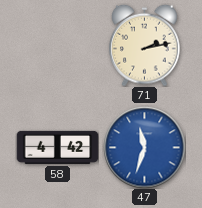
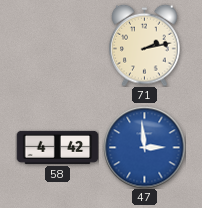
47: 11:33 -> 2:59 (144, 147)
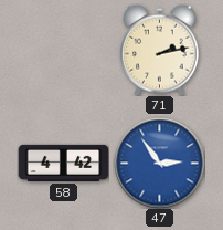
47: 2:59 -> 2:54 (159, 163)
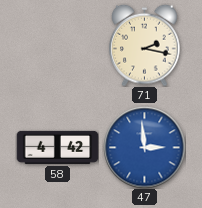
71: 2:13 -> 2:17 (145, 45)
47: 2:54 -> 2:59 (144, 147)
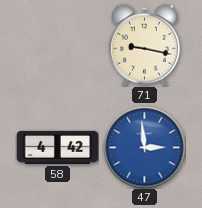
71: 2:17 -> 9:17 (145, 45)
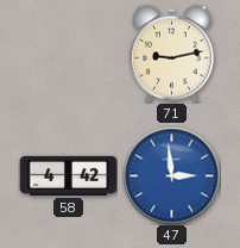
71: 9:17 -> 9:13 (172, 54)
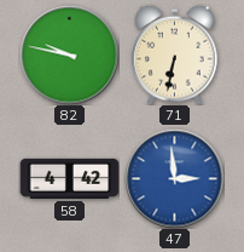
82: none -> 9:47 (69, 55)
71: 9:13 -> 6:32 (175, 55)
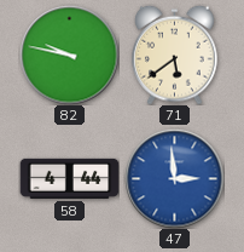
71: 6:32 -> 5:39 (175, 55)
58: 4:42 -> 4:44 (69, 178)
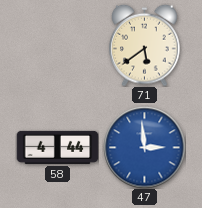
82: 9:47 -> none (69, 55)
